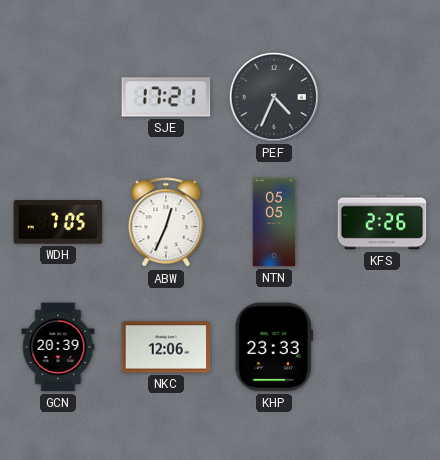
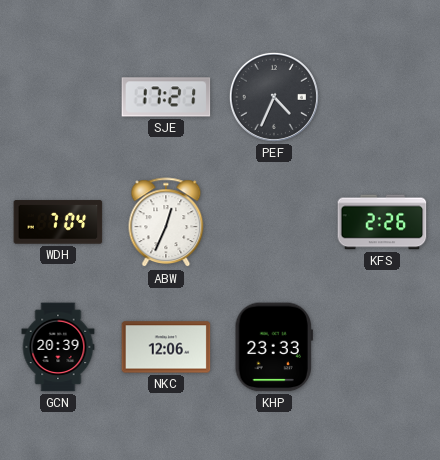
WDH: 7:05 -> 7:04 (58, 222)
NTN: 05:05 -> none (274, 222)
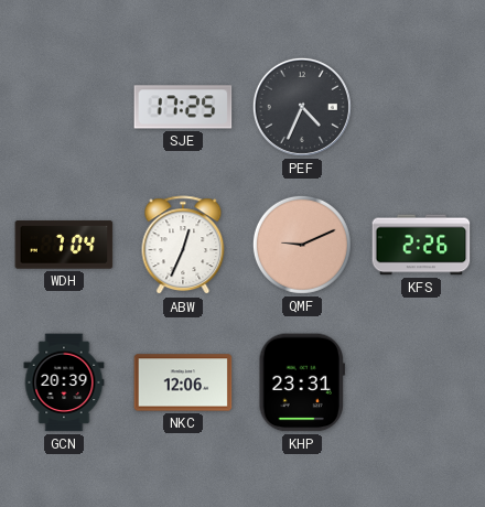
SJE: 17:21 -> 17:25 (183, 107)
QMF: none -> 9:11 (302, 245)
KHP: 23:33 -> 23:31 (302, 382)
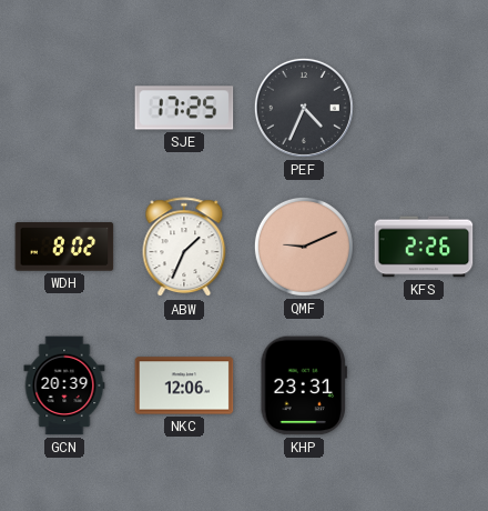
WDH: 7:04 -> 8:02 (64, 247)
ABW: 12:34 -> 1:34 (184, 248)
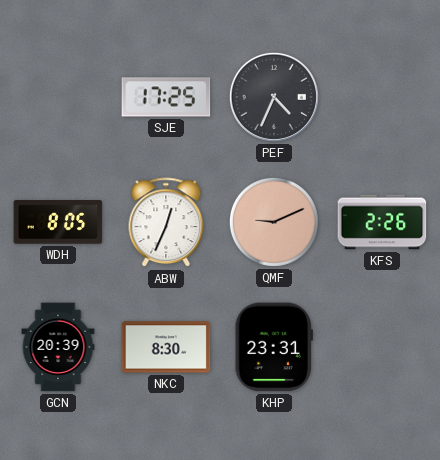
WDH: 8:02 -> 8:05 (58, 222)
ABW: 1:34 -> 12:34 (166, 223)
NKC: 12:06 -> 8:30 (166, 347)
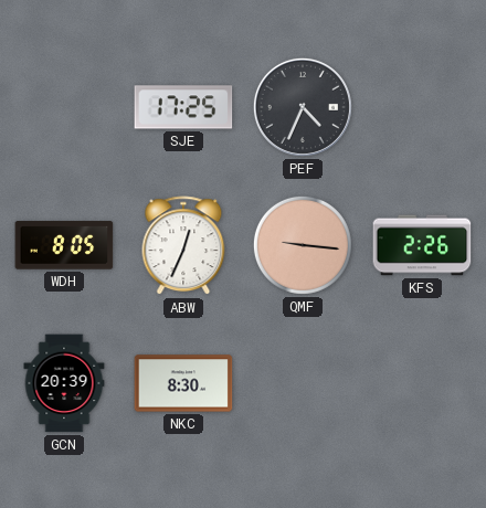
QMF: 9:11 -> 9:16 (303, 245)
KHP: 23:31 -> none (274, 347)
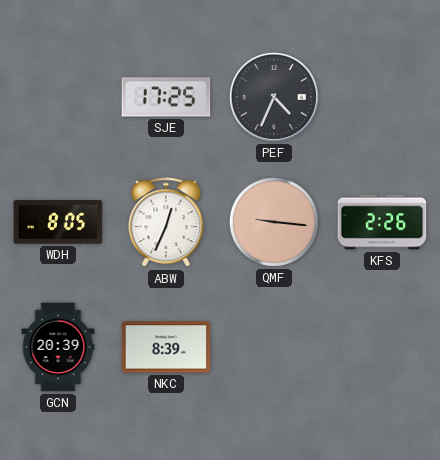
NKC: 8:30 -> 8:39 (166, 347)
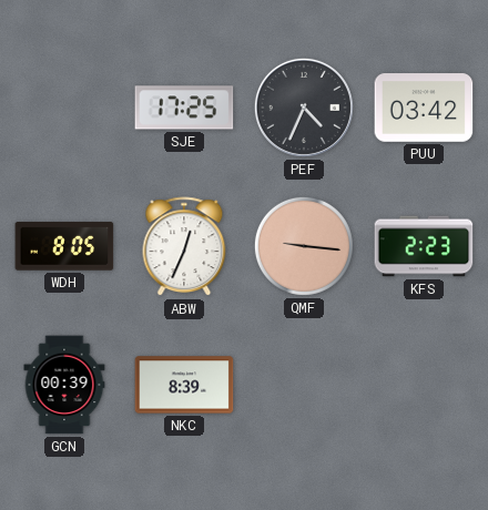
PUU: none -> 03:42 (424, 108)
KFS: 2:26 -> 2:23 (424, 246)
GCN: 20:39 -> 00:39 (64, 385)
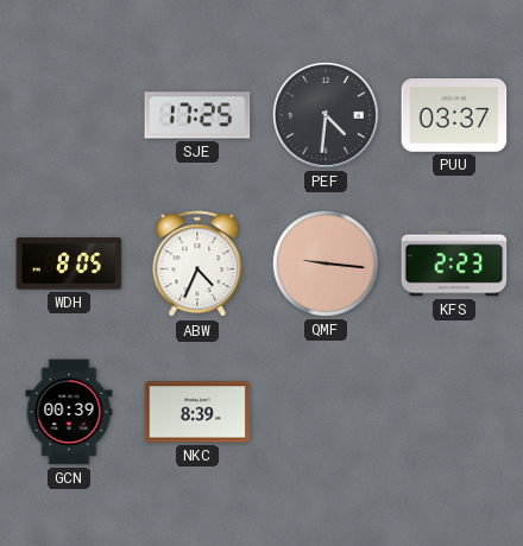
PEF: 4:34 -> 4:31 (326, 115)
PUU: 03:42 -> 03:37 (454, 115)
ABW: 12:34 -> 4:34 (197, 265)
